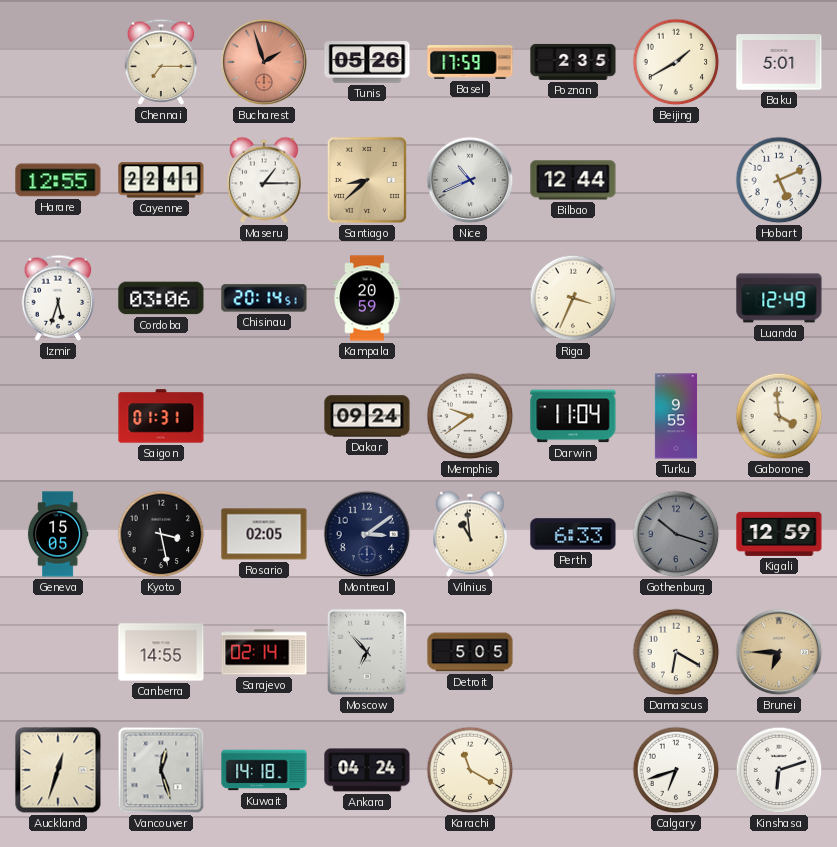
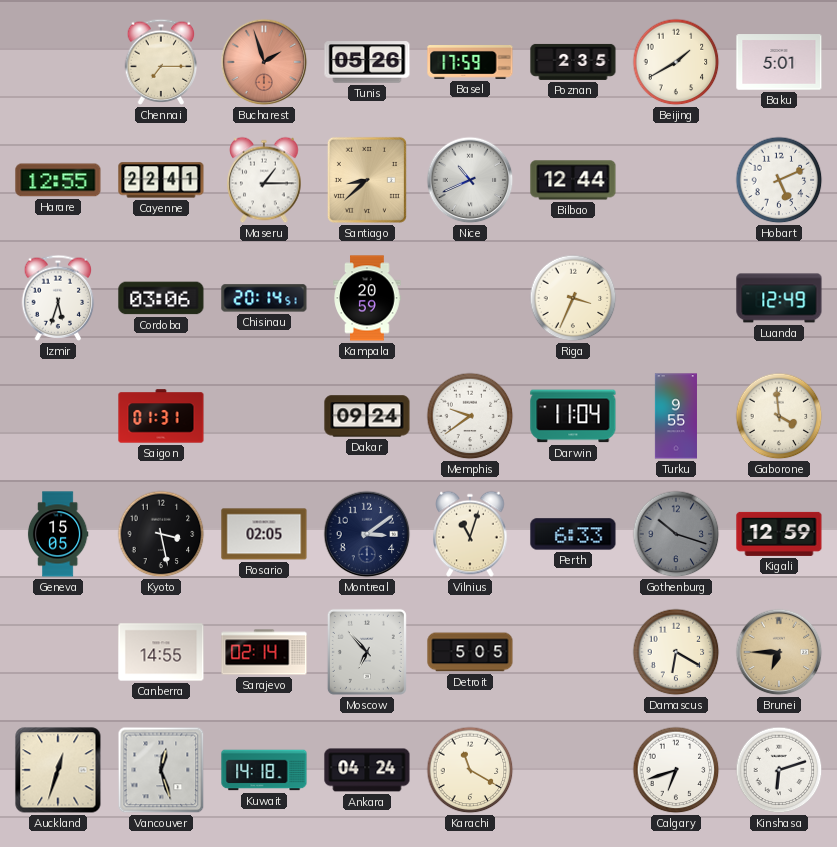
Vilnius: 10:59 -> 11:03 (470, 534)
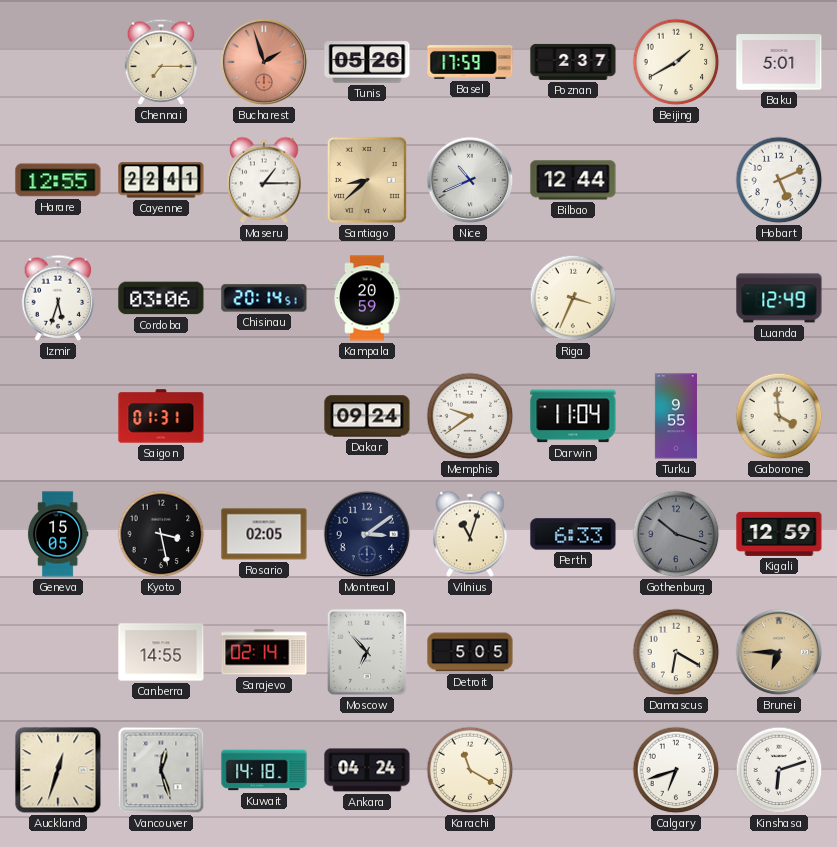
Poznan: 2:35 -> 2:37 (573, 62)
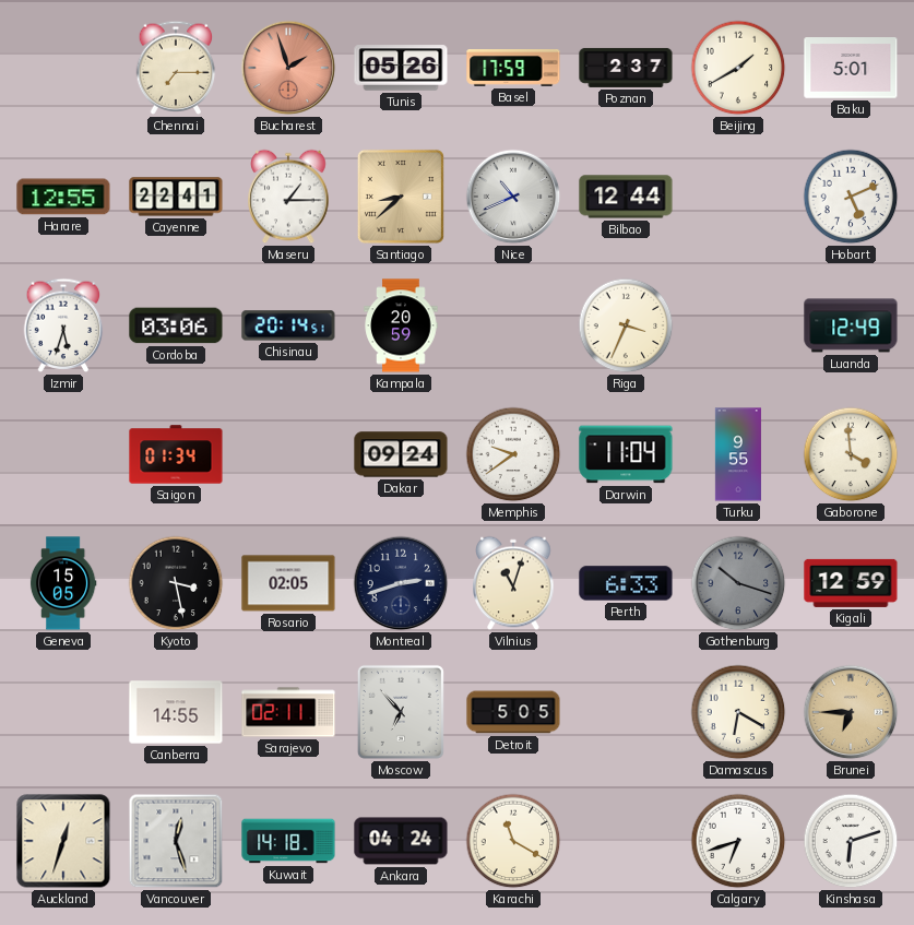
Saigon: 01:31 -> 01:34 (176, 454)
Montreal: 3:09 -> 2:42 (401, 583)
Sarajevo: 02:14 -> 02:11 (288, 712)
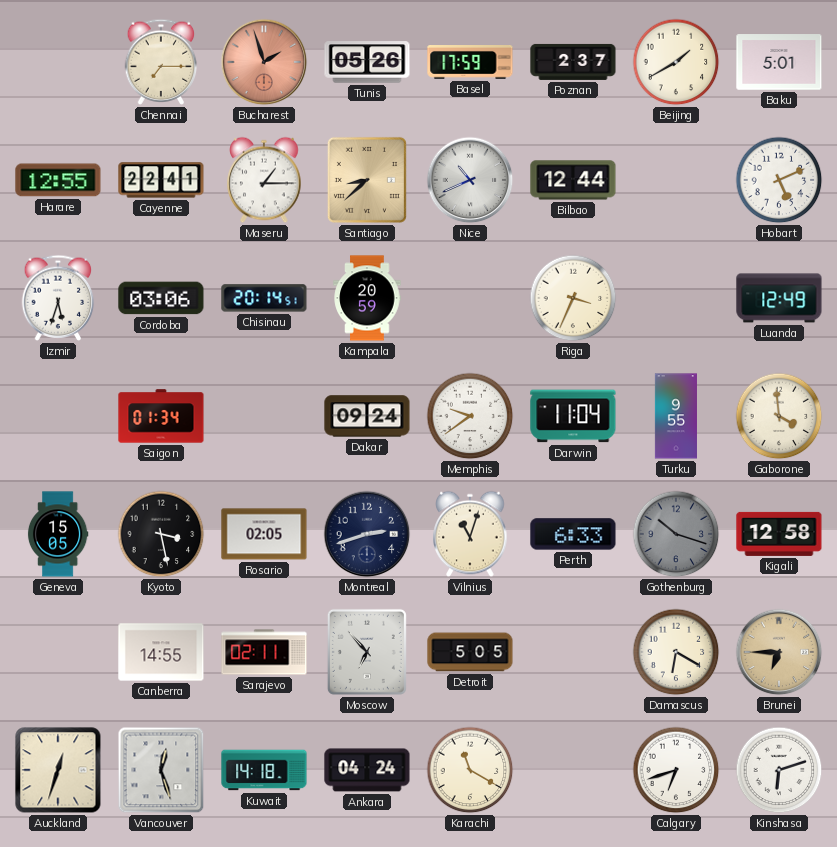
Kigali: 12:59 -> 12:58 (779, 534)
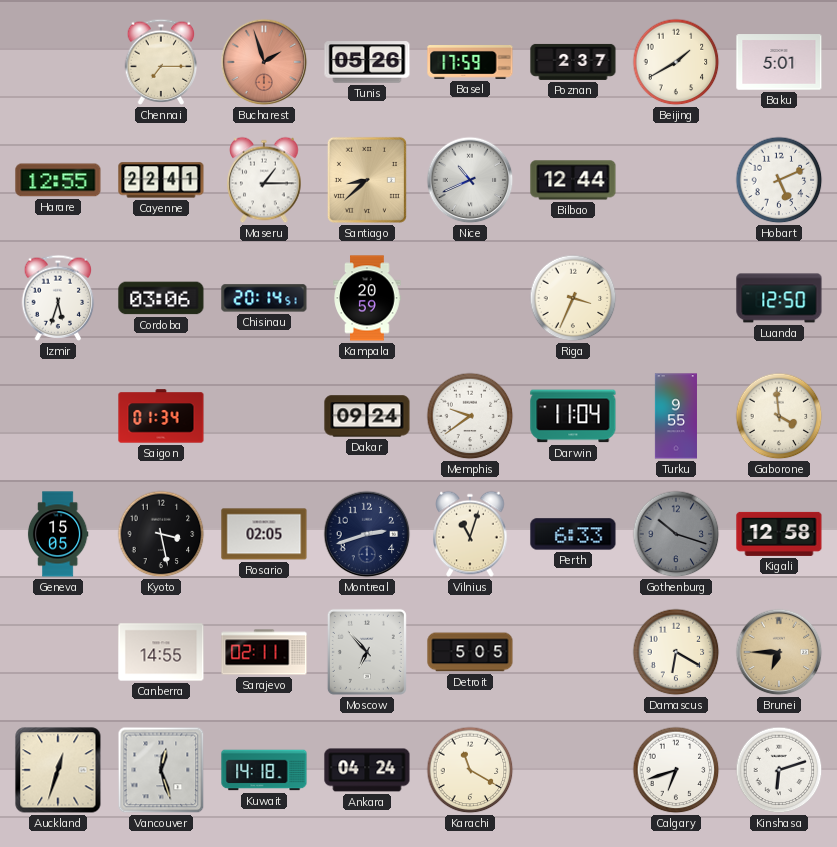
Luanda: 12:49 -> 12:50 (779, 298)
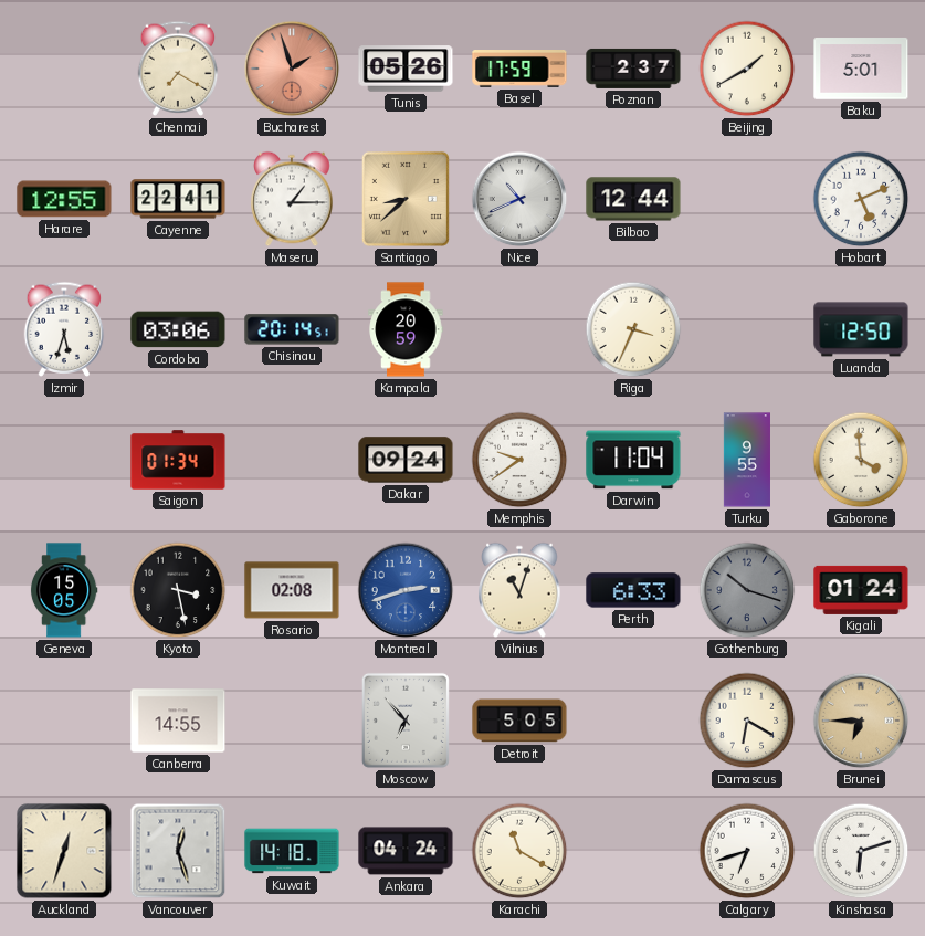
Chennai: 7:15 -> 7:20 (178, 69)
Rosario: 02:05 -> 02:08 (292, 590)
Montreal dial: navy -> blue (406, 590)
Kigali: 12:58 -> 01:24 (861, 590)
Sarajevo: 02:11 -> none (264, 652)
